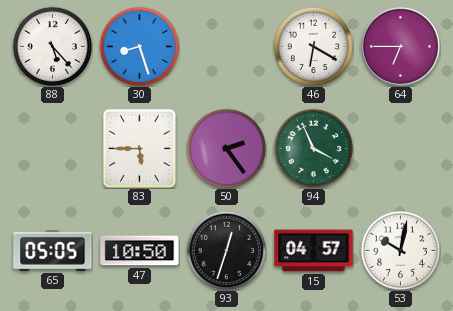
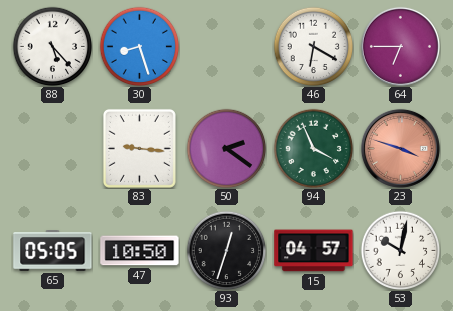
83: 5:45 -> 9:16 (139, 148)
50: 2:24 -> 2:21 (226, 148)
23: none -> 3:48 (400, 148)
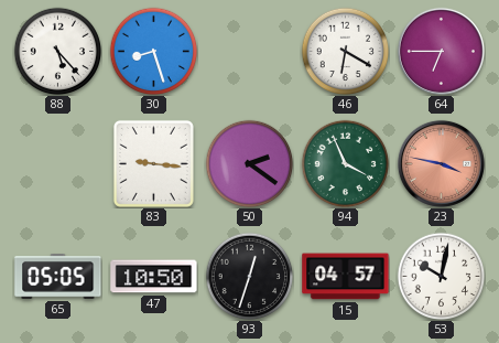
23: 3:48 -> 3:47 (441, 163)
